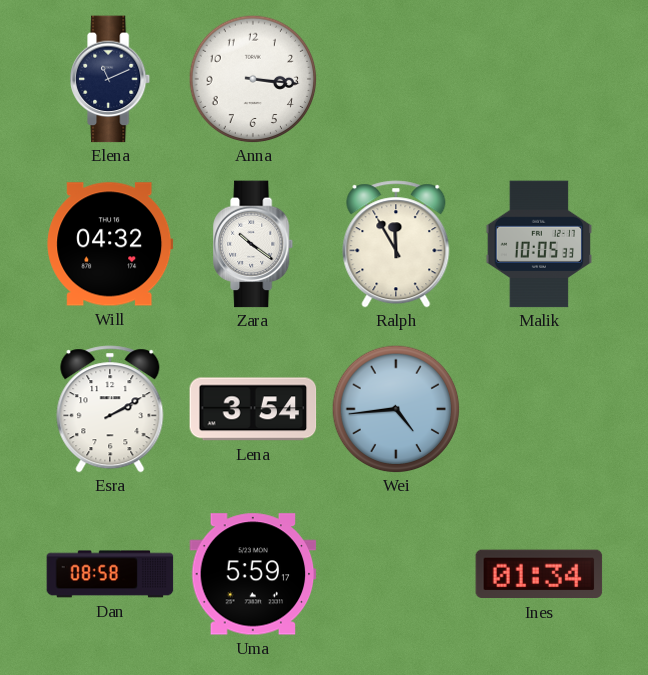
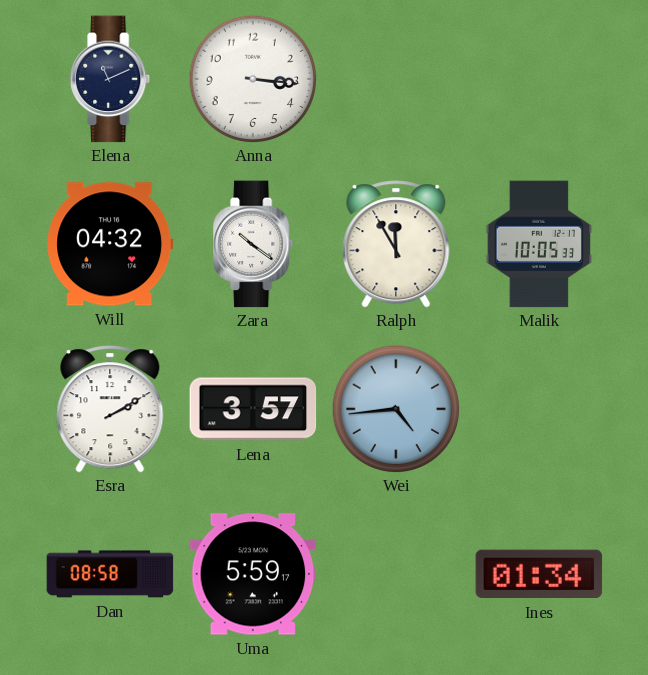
Lena: 3:54 -> 3:57 (253, 409)
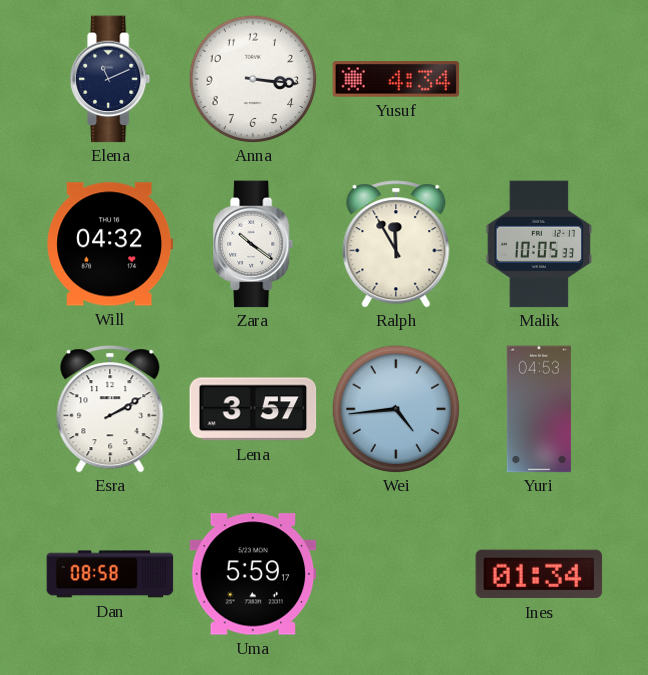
Yusuf: none -> 4:34 (396, 79)
Yuri: none -> 04:53 (539, 409)
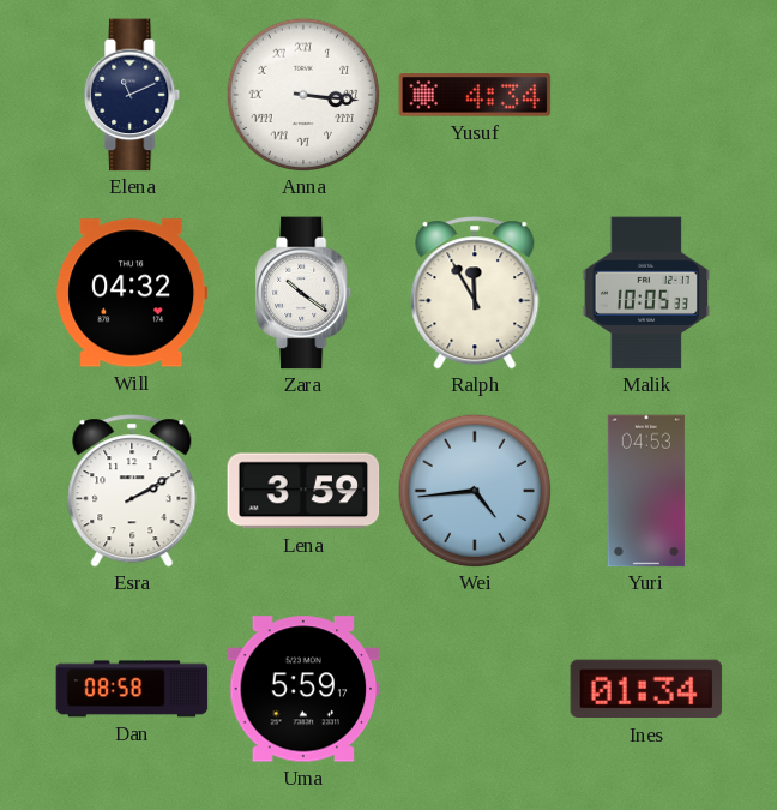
Anna numerals: Arabic -> Roman (303, 95)
Lena: 3:57 -> 3:59 (303, 491)
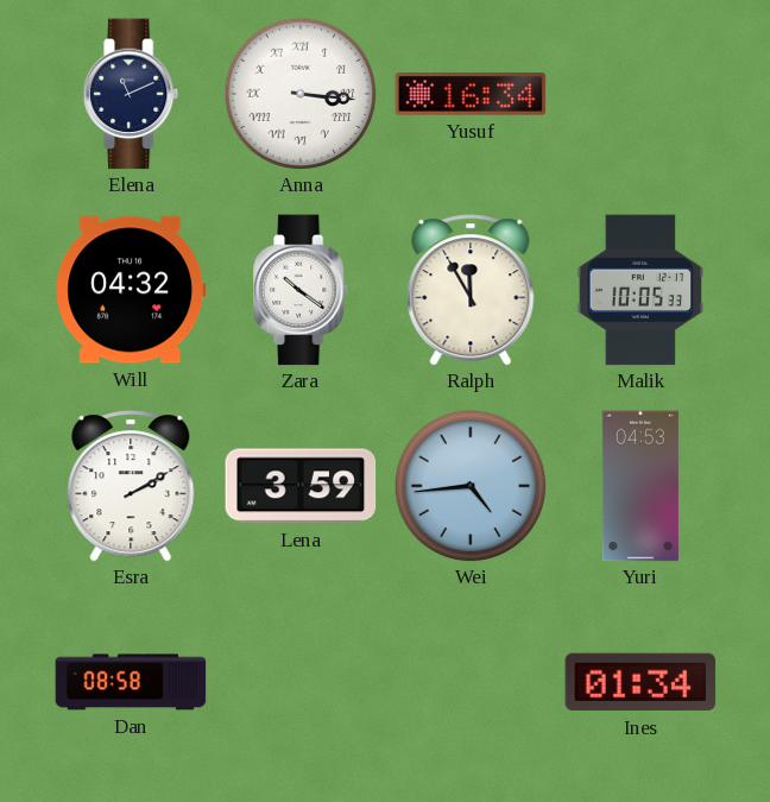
Yusuf: 4:34 -> 16:34 (471, 94)
Uma: 5:59 -> none (303, 689)
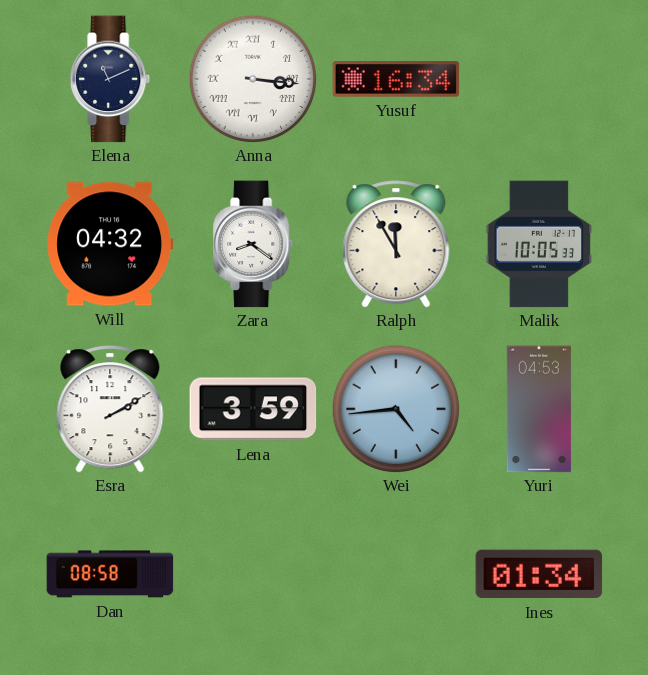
Zara: 10:21 -> 8:21 (254, 244)
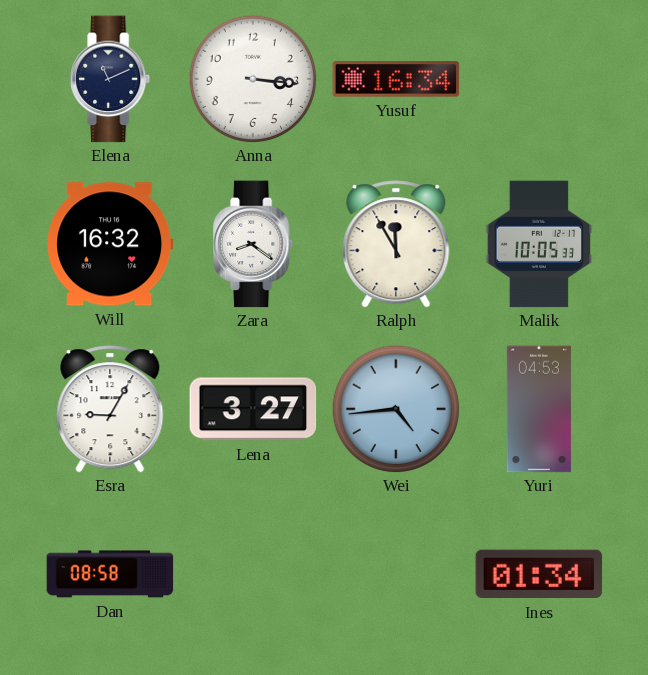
Anna numerals: Roman -> Arabic (253, 79)
Will: 04:32 -> 16:32 (110, 244)
Esra: 2:10 -> 9:05 (110, 409)
Lena: 3:59 -> 3:27 (253, 409)
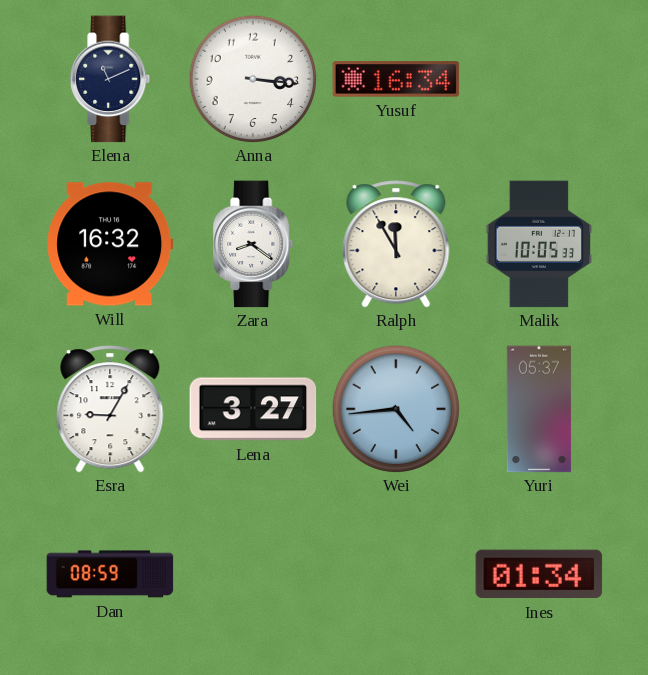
Yuri: 04:53 -> 05:37 (539, 409)
Dan: 08:58 -> 08:59 (110, 574)
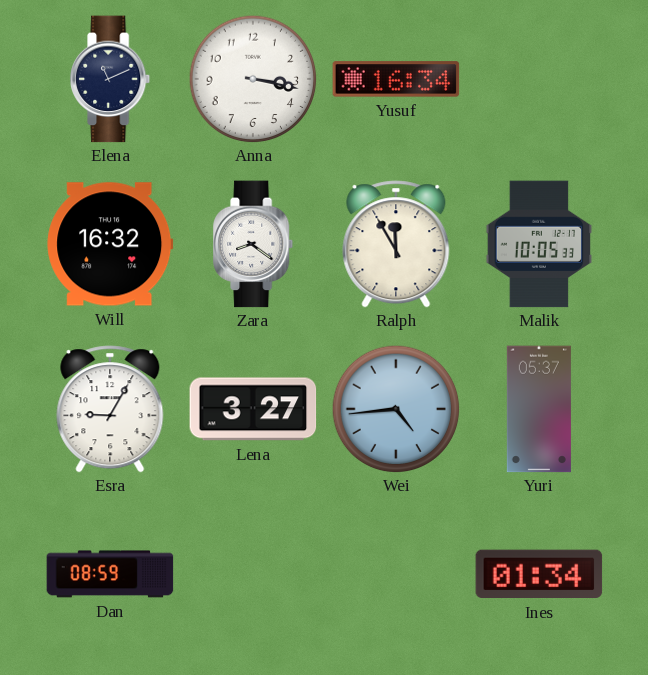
Anna: 3:16 -> 3:17 (253, 79)
